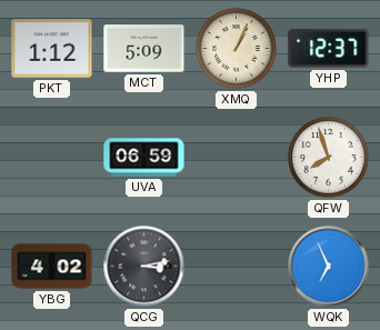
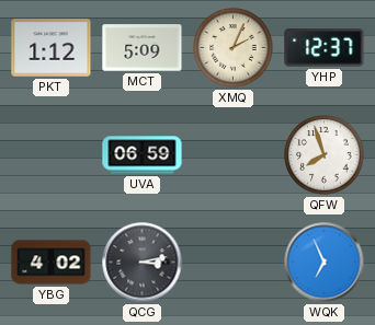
XMQ: 1:04 -> 2:04 (234, 48)
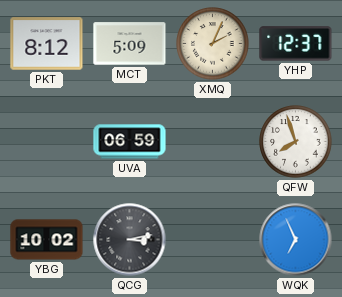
PKT: 1:12 -> 8:12 (47, 44)
YBG: 4:02 -> 10:02 (47, 240)
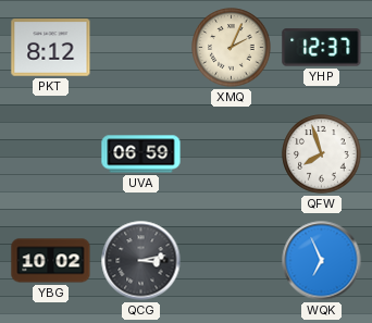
MCT: 5:09 -> none (130, 44)
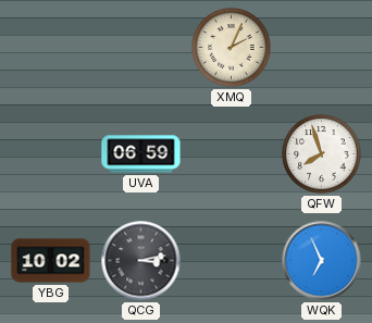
PKT: 8:12 -> none (51, 48)
YHP: 12:37 -> none (322, 48)
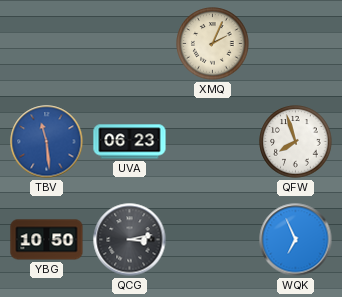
TBV: none -> 11:29 (47, 142)
UVA: 06:59 -> 06:23 (130, 142)
YBG: 10:02 -> 10:50 (47, 240)
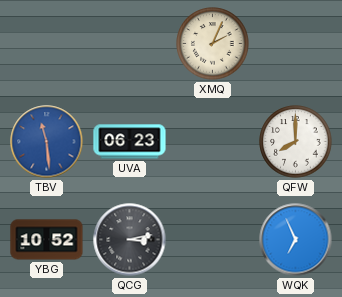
QFW: 7:57 -> 8:00 (296, 142)
YBG: 10:50 -> 10:52 (47, 240)
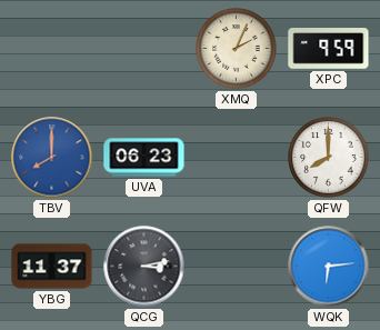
XPC: none -> 9:59 (329, 49)
TBV: 11:29 -> 8:00 (52, 158)
YBG: 10:52 -> 11:37 (52, 267)
WQK: 6:56 -> 6:14 (329, 267)
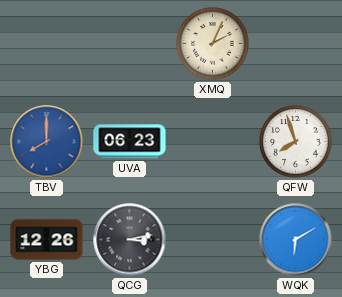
XPC: 9:59 -> none (329, 49)
QFW: 8:00 -> 7:57 (296, 142)
YBG: 11:37 -> 12:26 (47, 240)
WQK: 6:14 -> 6:10 (296, 240)
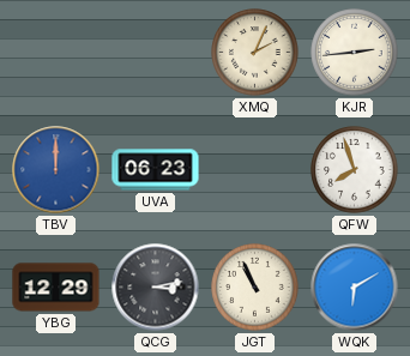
KJR: none -> 2:44 (355, 53)
TBV: 8:00 -> 12:00 (56, 170)
YBG: 12:26 -> 12:29 (56, 288)
JGT: none -> 10:56 (255, 288)
